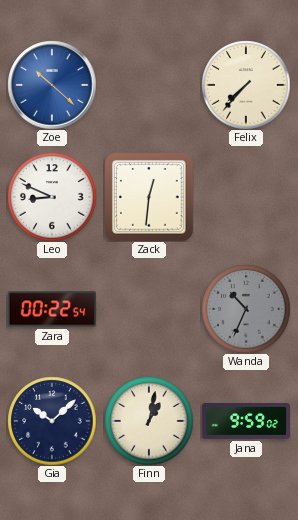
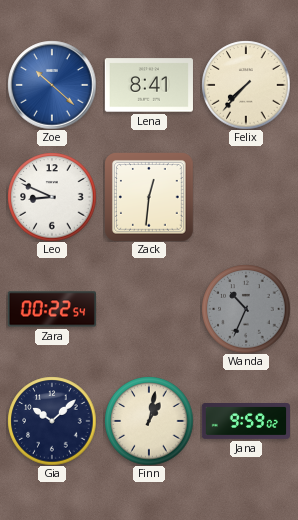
Lena: none -> 8:41 (149, 85)
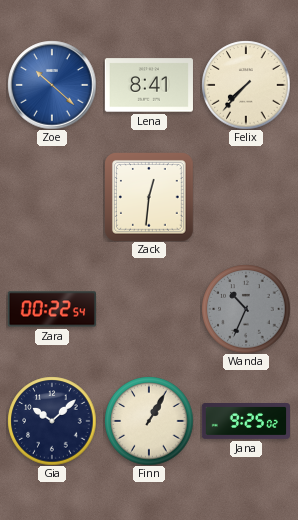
Leo: 8:49 -> none (52, 197)
Finn: 1:02 -> 1:05 (149, 421)
Jana: 9:59 -> 9:25 (245, 422)
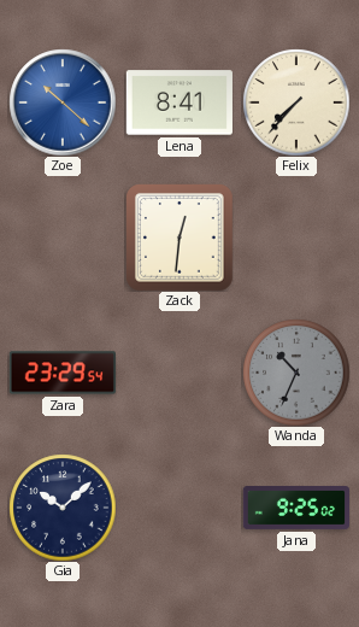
Zara: 00:22 -> 23:29 (61, 373)
Finn: 1:05 -> none (149, 421)
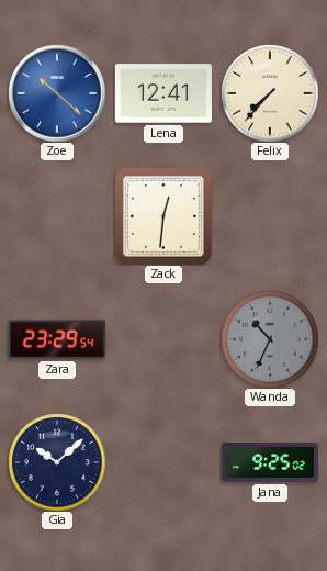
Lena: 8:41 -> 12:41 (163, 93)
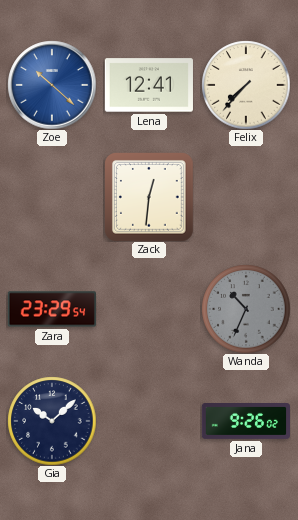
Jana: 9:25 -> 9:26 (245, 422)
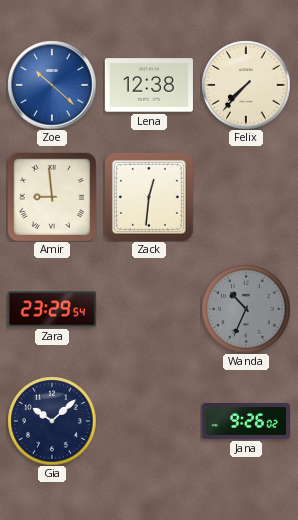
Lena: 12:41 -> 12:38 (149, 85)
Amir: none -> 8:59 (51, 196)
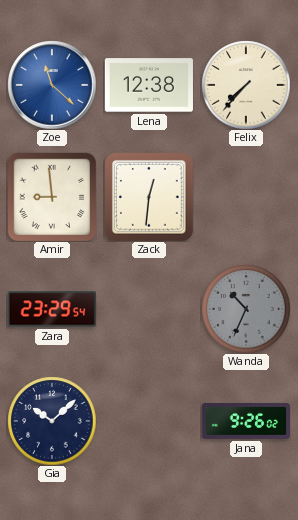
Zoe: 10:22 -> 11:22 (52, 85)
